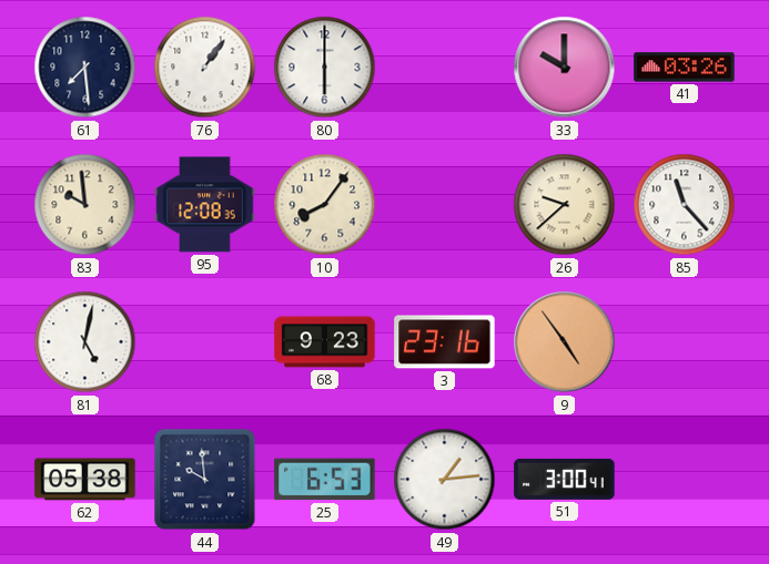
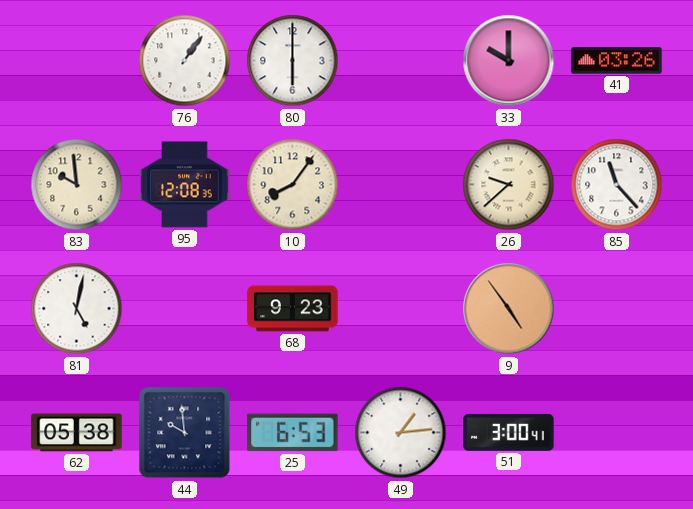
61: 7:29 -> none (85, 68)
3: 23:16 -> none (445, 342)
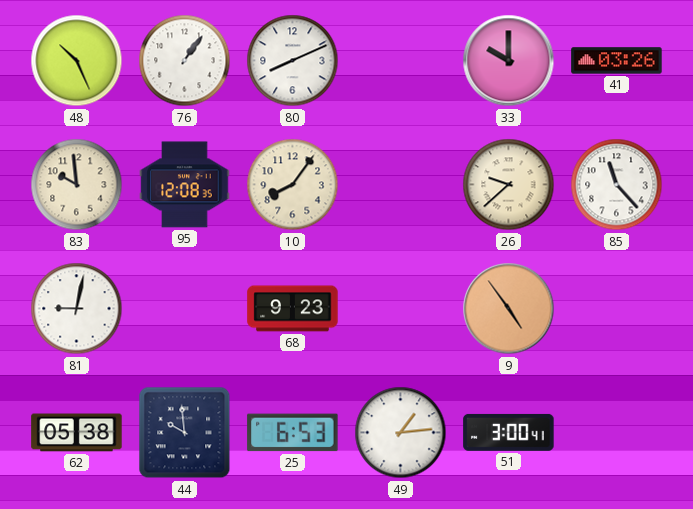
48: none -> 10:26 (77, 61)
80: 6:00 -> 8:11 (293, 61)
81: 5:02 -> 9:02 (77, 309)
